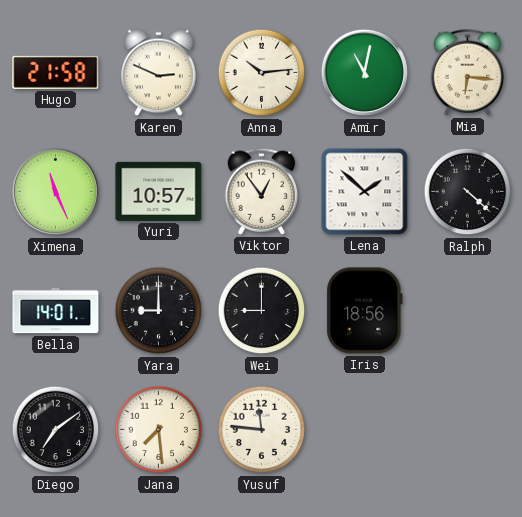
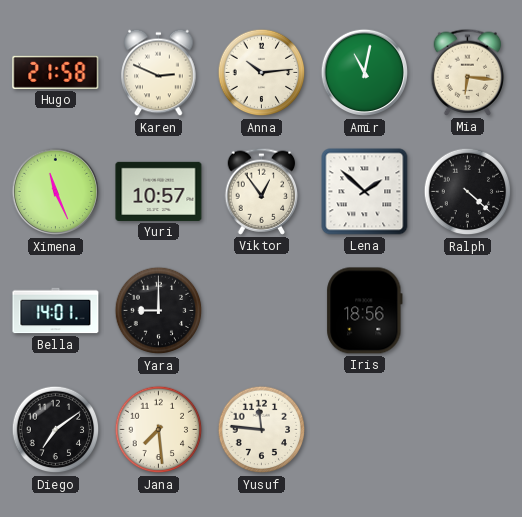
Wei: 9:00 -> none (262, 311)
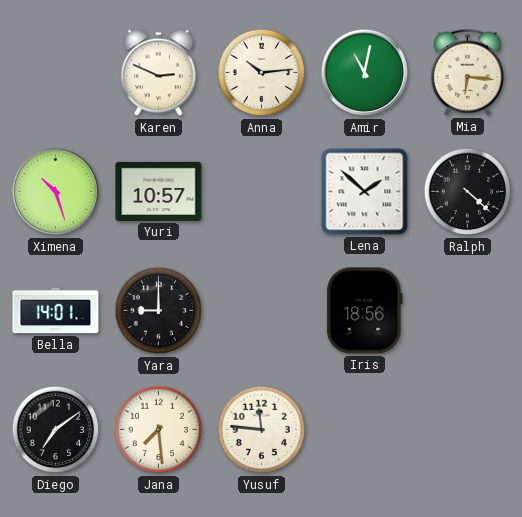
Hugo: 21:58 -> none (56, 72)
Ximena: 11:26 -> 10:27 (56, 192)
Viktor: 12:54 -> none (262, 191)
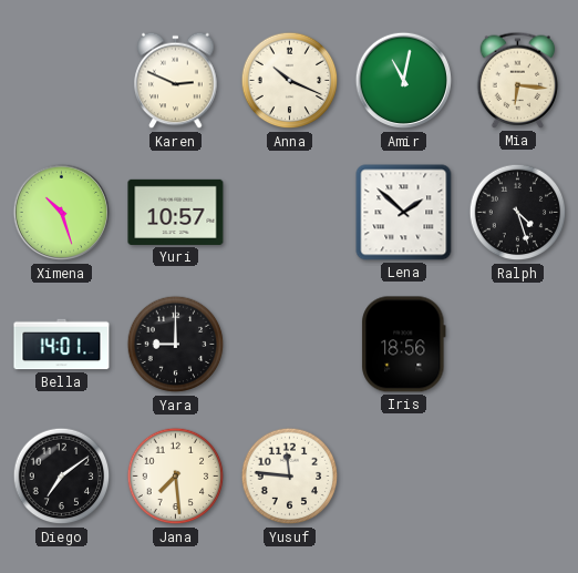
Anna: 10:14 -> 10:19 (290, 81)
Ralph: 4:22 -> 4:27 (518, 213)
